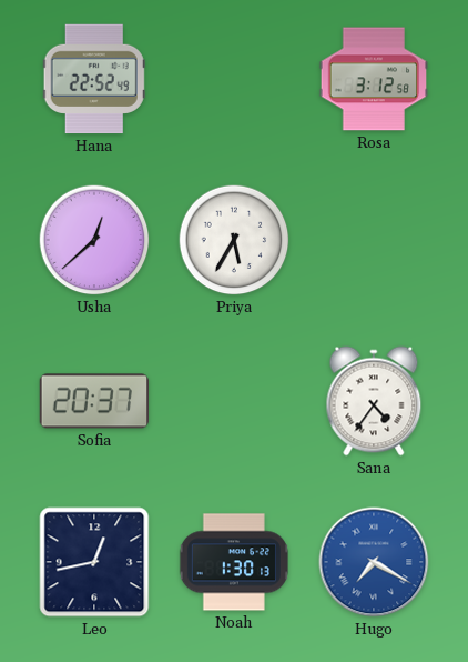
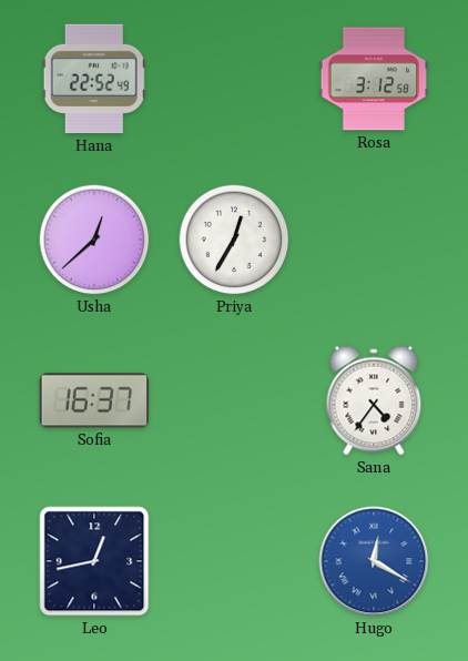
Priya: 5:35 -> 12:35 (234, 240)
Sofia: 20:37 -> 16:37 (94, 400)
Noah: 1:30 -> none (233, 562)
Hugo: 7:20 -> 12:20 (374, 561)
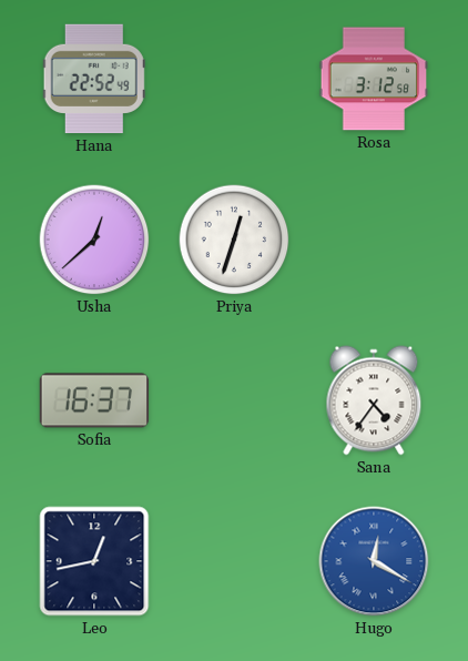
Priya: 12:35 -> 12:33 (234, 240)
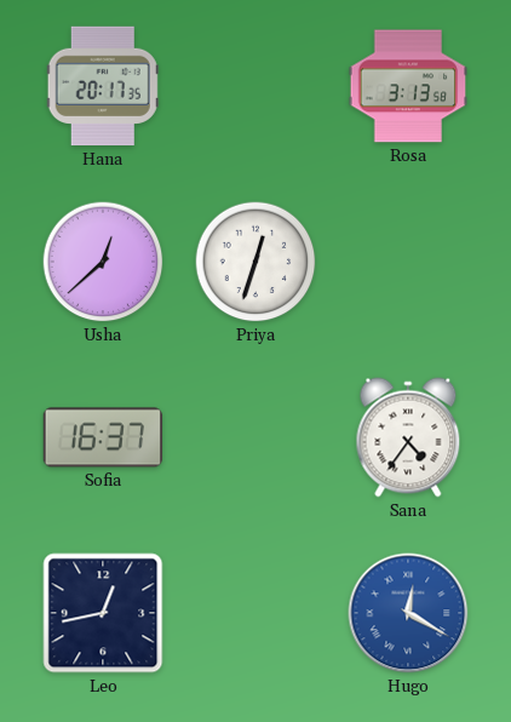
Hana: 22:52 -> 20:17 (103, 86)
Rosa: 3:12 -> 3:13 (408, 86)
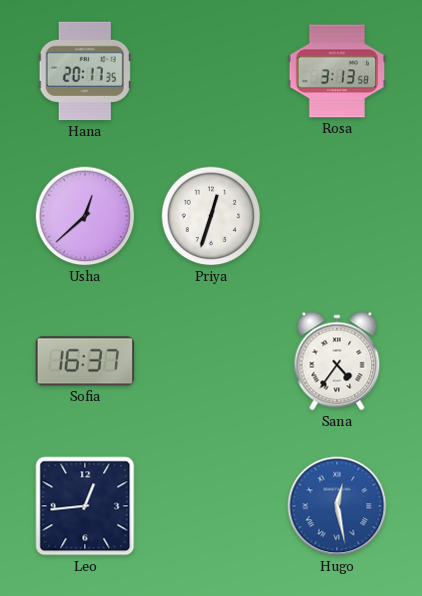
Leo: 12:43 -> 12:44 (85, 506)
Hugo: 12:20 -> 12:28 (337, 506)
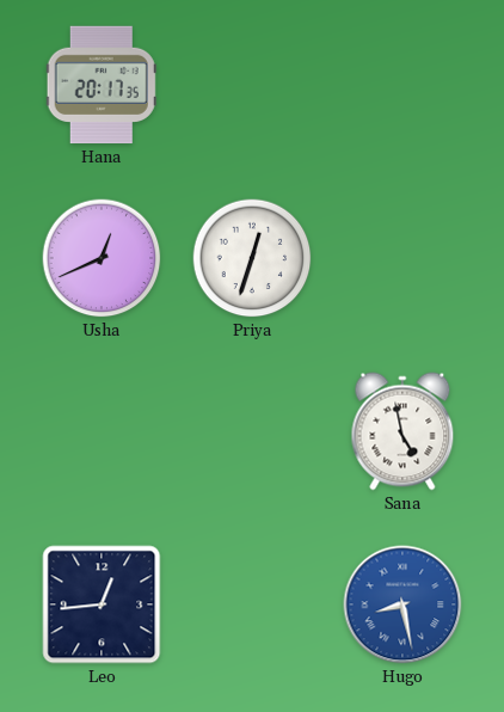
Rosa: 3:13 -> none (337, 71)
Usha: 12:38 -> 12:41 (102, 258)
Sofia: 16:37 -> none (85, 361)
Sana: 4:36 -> 4:58 (402, 431)
Hugo: 12:28 -> 8:28 (402, 604)
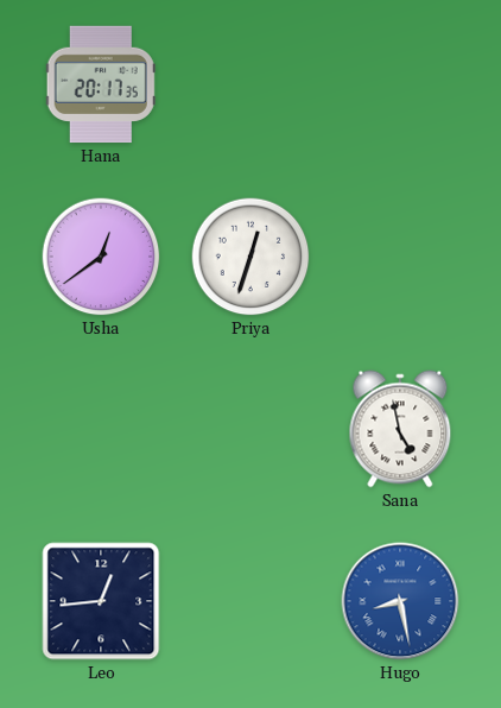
Usha: 12:41 -> 12:39 (101, 257)
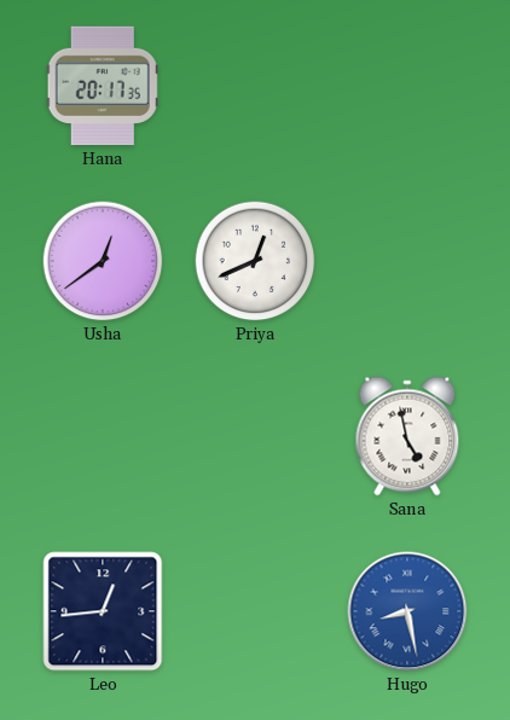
Priya: 12:33 -> 12:41 (255, 261)
